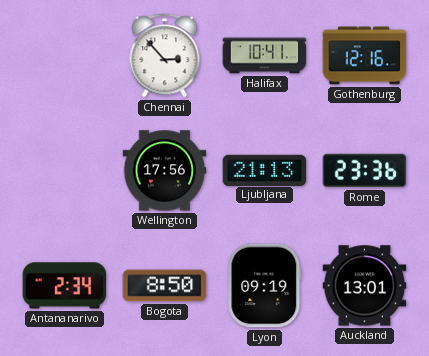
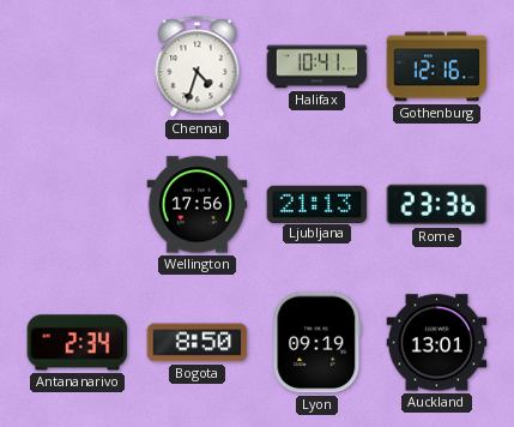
Chennai: 2:53 -> 4:33 (198, 67)
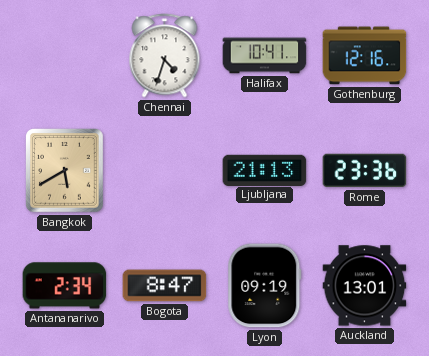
Bangkok: none -> 5:40 (65, 171)
Wellington: 17:56 -> none (198, 205)
Bogota: 8:50 -> 8:47 (165, 286)
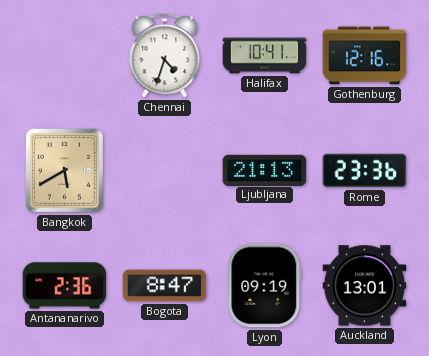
Antananarivo: 2:34 -> 2:36 (65, 286)
